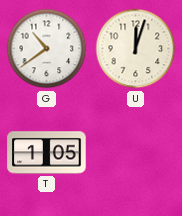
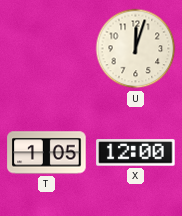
G: 10:39 -> none (47, 49)
X: none -> 12:00 (136, 153)
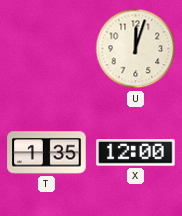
T: 1:05 -> 1:35 (47, 153)
